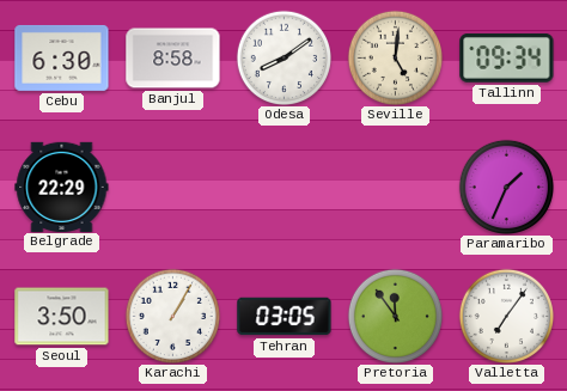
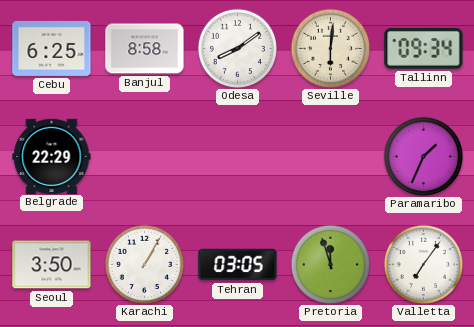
Cebu: 6:30 -> 6:25 (52, 48)
Seville: 5:01 -> 6:01 (330, 48)
Pretoria: 11:54 -> 11:57 (330, 264)
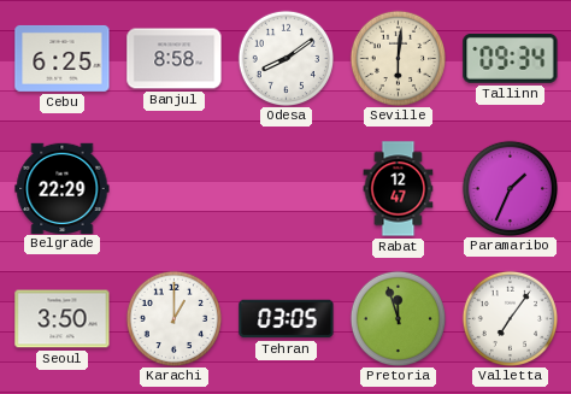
Rabat: none -> 12:47 (399, 189)
Karachi: 1:05 -> 1:00 (173, 318)
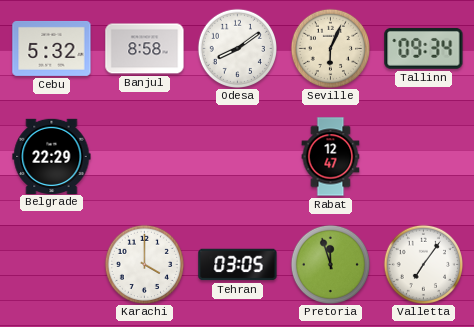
Cebu: 6:25 -> 5:32 (52, 48)
Seville: 6:01 -> 6:04 (330, 48)
Paramaribo: 1:34 -> none (510, 188)
Seoul: 3:50 -> none (63, 319)
Karachi: 1:00 -> 4:00 (144, 264)
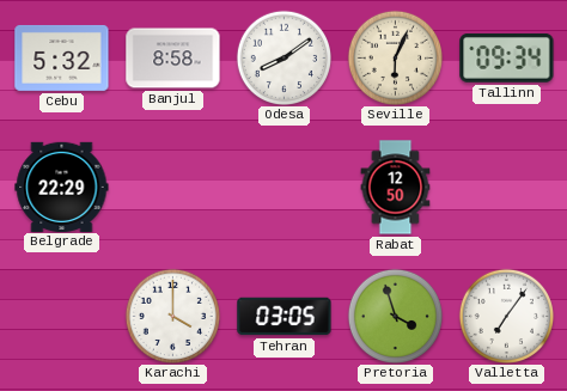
Rabat: 12:47 -> 12:50 (396, 188)
Pretoria: 11:57 -> 3:57 (395, 316)
